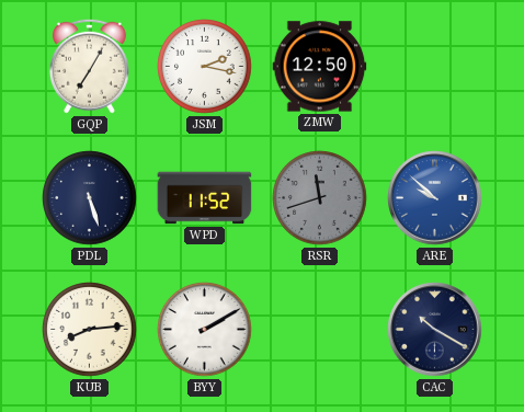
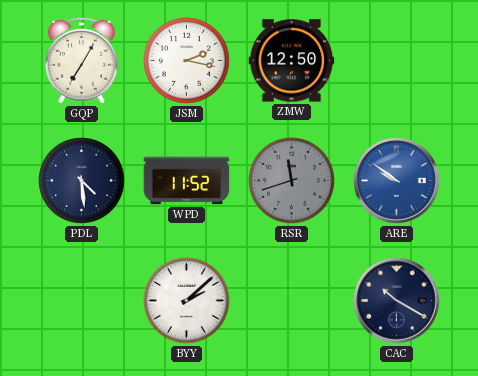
PDL: 5:27 -> 4:29 (82, 181)
ARE: 9:52 -> 9:51 (397, 181)
KUB: 8:14 -> none (90, 330)
BYY: 2:10 -> 2:08 (187, 301)
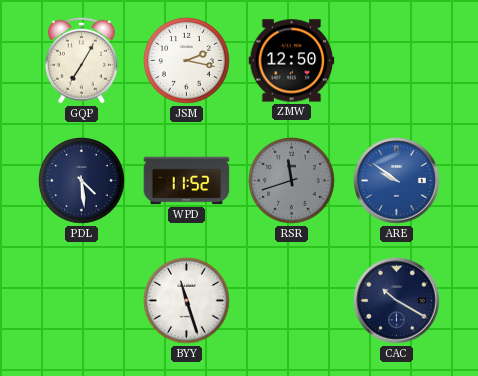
BYY: 2:08 -> 11:27 (187, 301)
